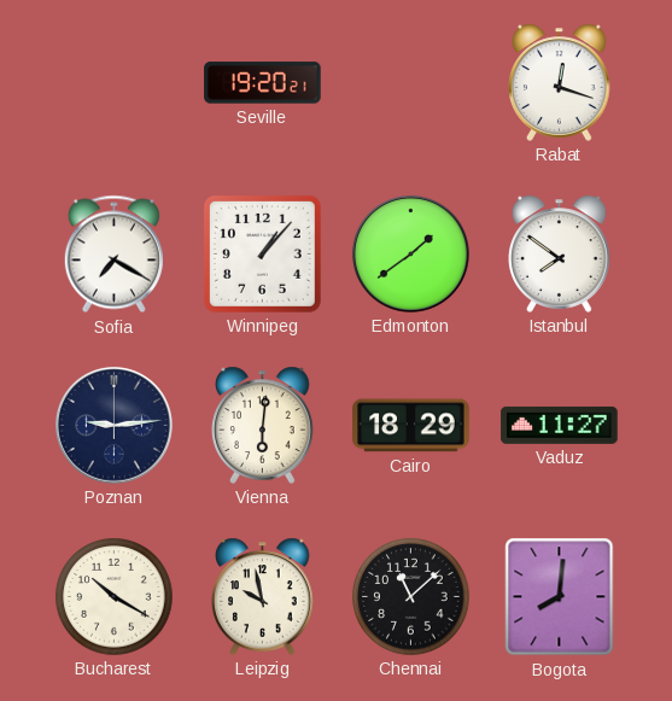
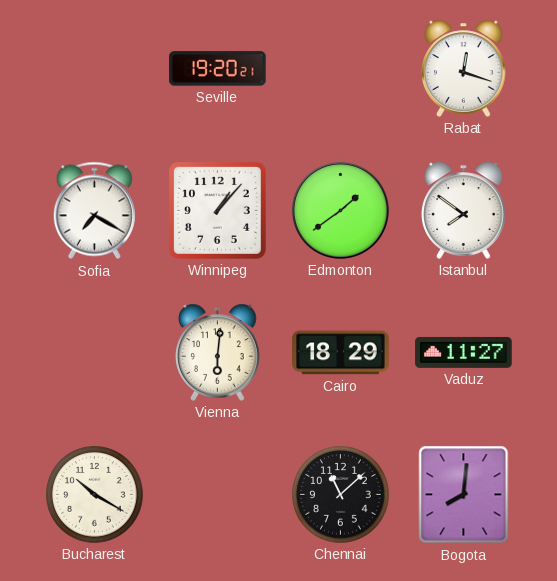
Poznan: 9:14 -> none (113, 425)
Leipzig: 9:58 -> none (263, 596)
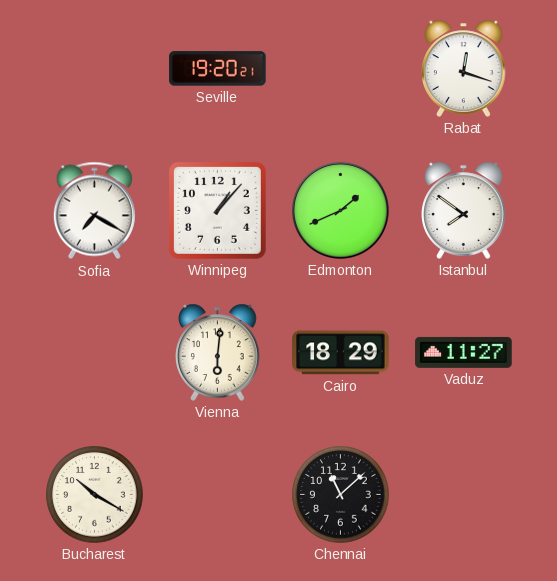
Edmonton: 1:39 -> 1:41 (340, 210)
Bogota: 8:01 -> none (464, 495)
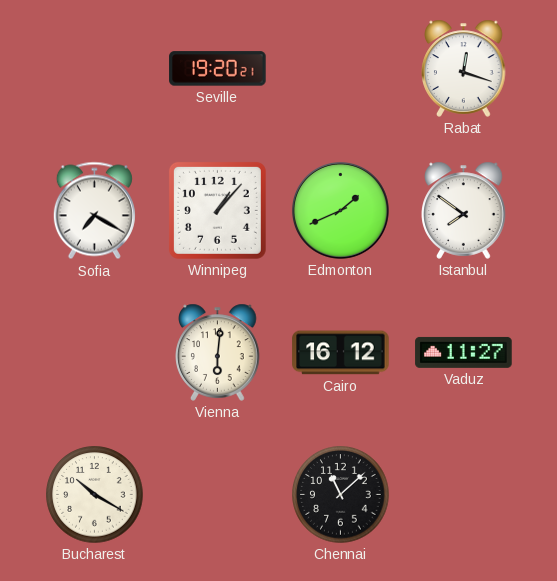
Cairo: 18:29 -> 16:12 (341, 353)
